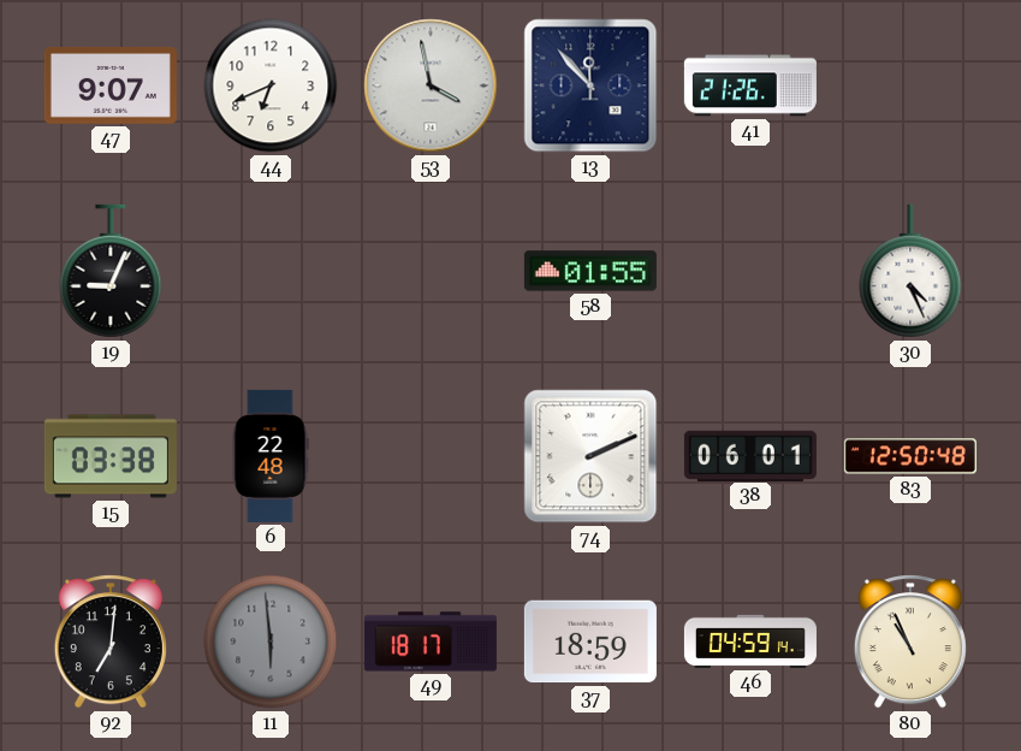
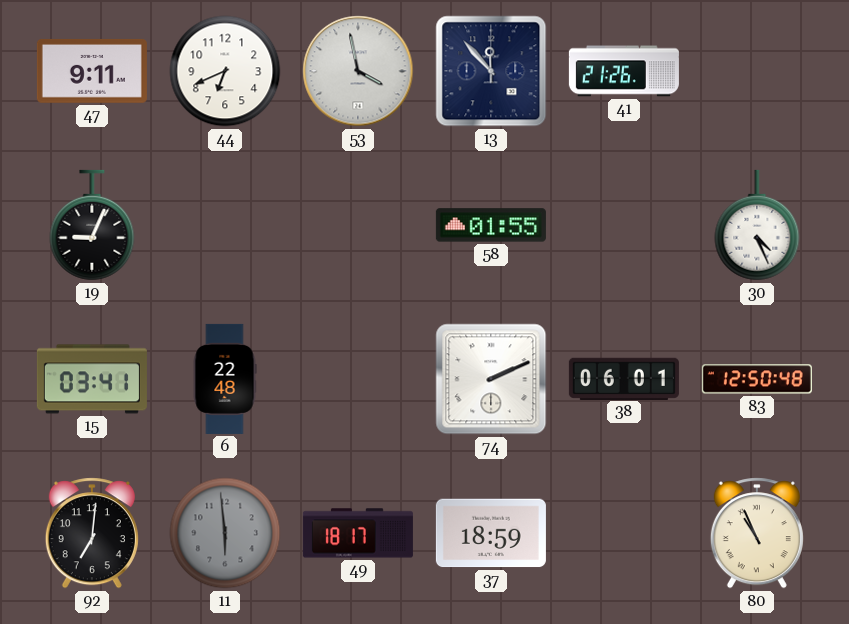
47: 9:07 -> 9:11 (92, 71)
15: 03:38 -> 03:41 (92, 379)
46: 04:59 -> none (750, 641)
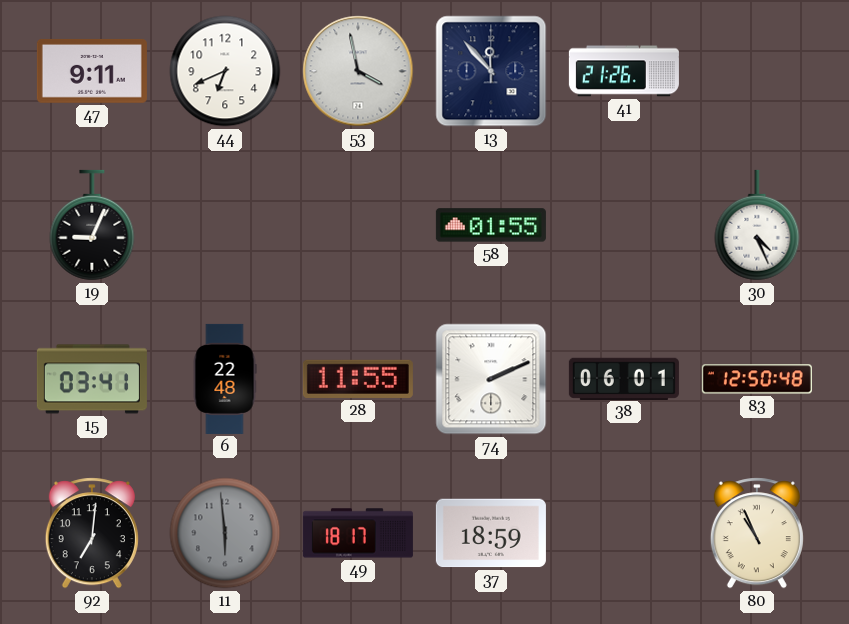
28: none -> 11:55 (358, 379)
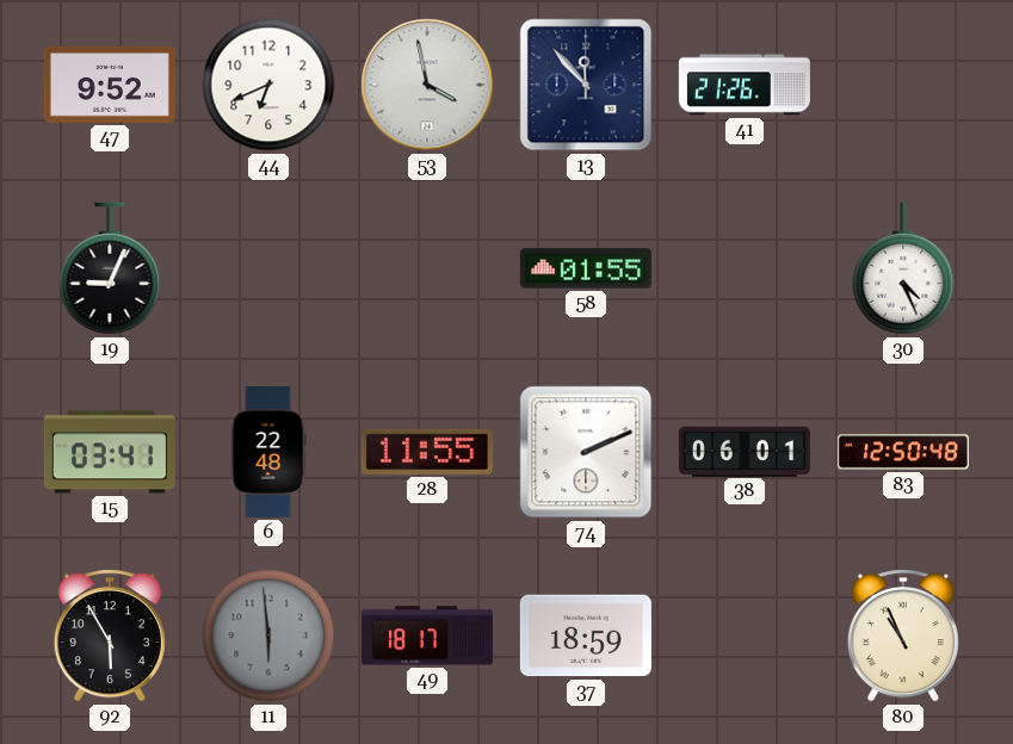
47: 9:11 -> 9:52 (110, 85)
92: 7:01 -> 5:55 (110, 635)
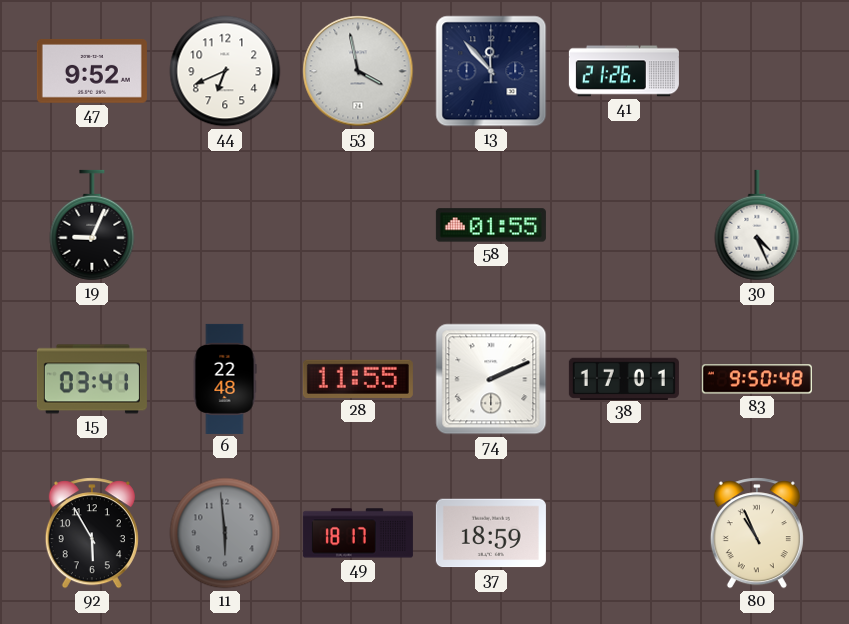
38: 06:01 -> 17:01 (624, 378)
83: 12:50 -> 9:50 (757, 379)
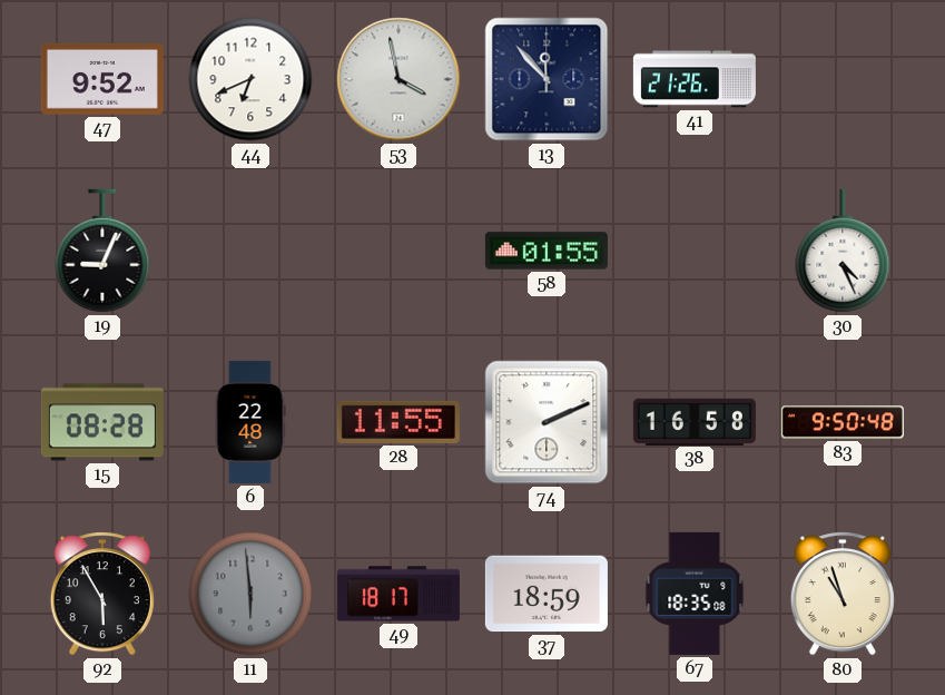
15: 03:41 -> 08:28 (102, 422)
38: 17:01 -> 16:58 (695, 421)
67: none -> 18:35 (695, 594)
80: 10:56 -> 10:57 (843, 594)
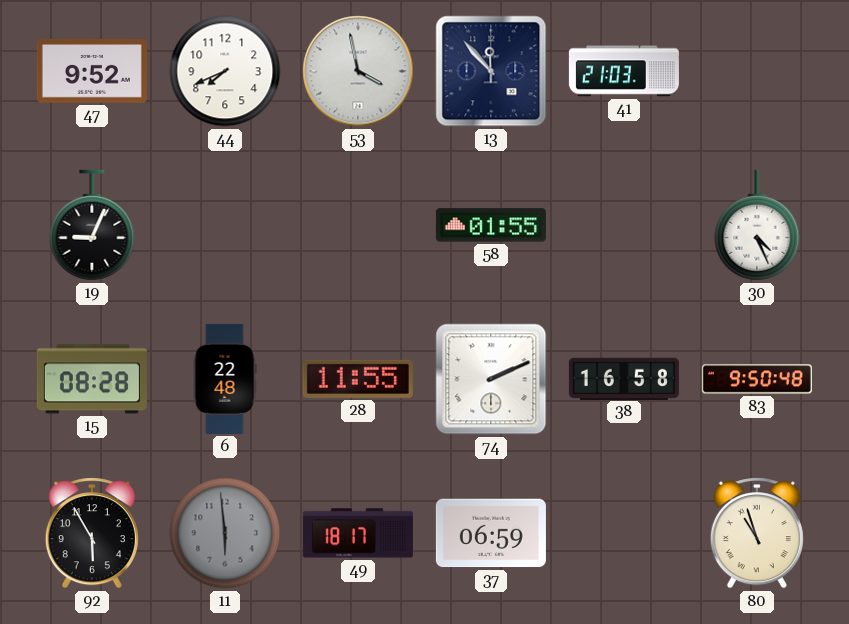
44: 6:41 -> 7:41 (225, 71)
41: 21:26 -> 21:03 (624, 71)
37: 18:59 -> 06:59 (491, 533)
67: 18:35 -> none (695, 594)
